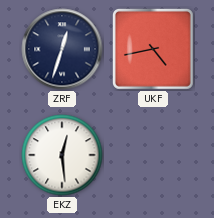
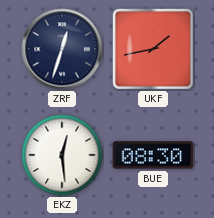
UKF: 4:43 -> 1:43 (153, 49)
BUE: none -> 08:30 (153, 155)
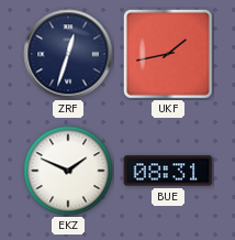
EKZ: 12:29 -> 1:49 (68, 171)
BUE: 08:30 -> 08:31 (168, 171)
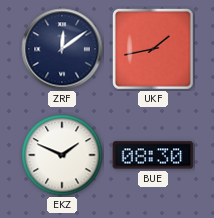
ZRF: 12:33 -> 12:09 (62, 49)
BUE: 08:31 -> 08:30 (153, 155)
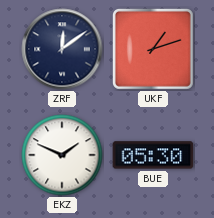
UKF: 1:43 -> 1:12 (153, 49)
BUE: 08:30 -> 05:30 (153, 155)
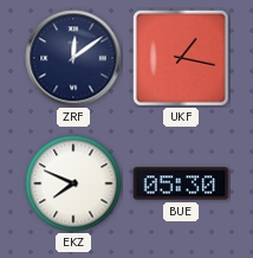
UKF: 1:12 -> 1:17 (181, 58)
EKZ: 1:49 -> 7:49 (73, 183)
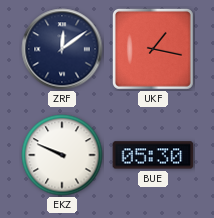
EKZ: 7:49 -> 9:49 (62, 155)
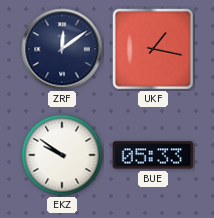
EKZ: 9:49 -> 9:51 (62, 155)
BUE: 05:30 -> 05:33 (153, 155)
